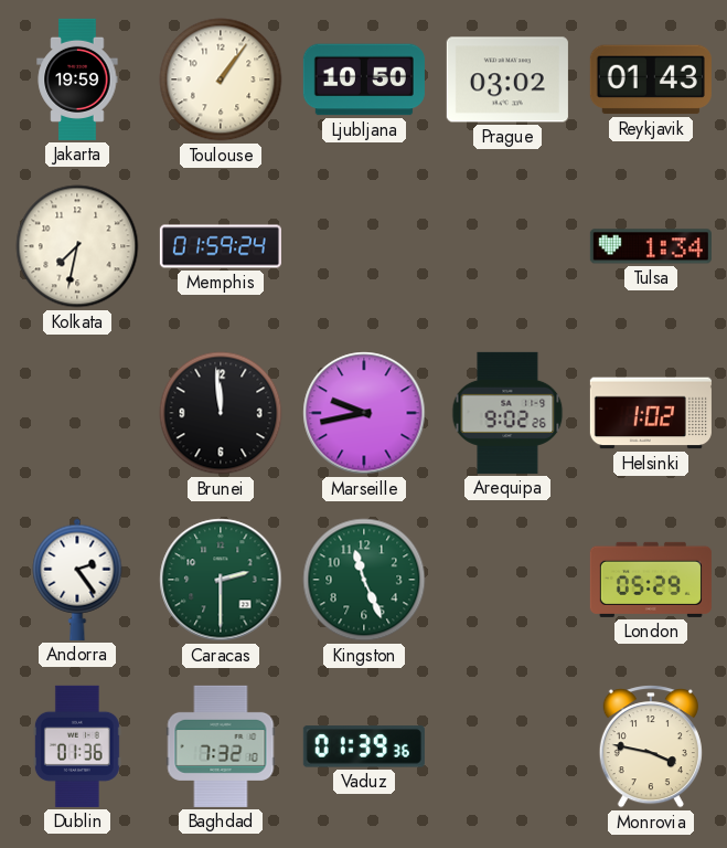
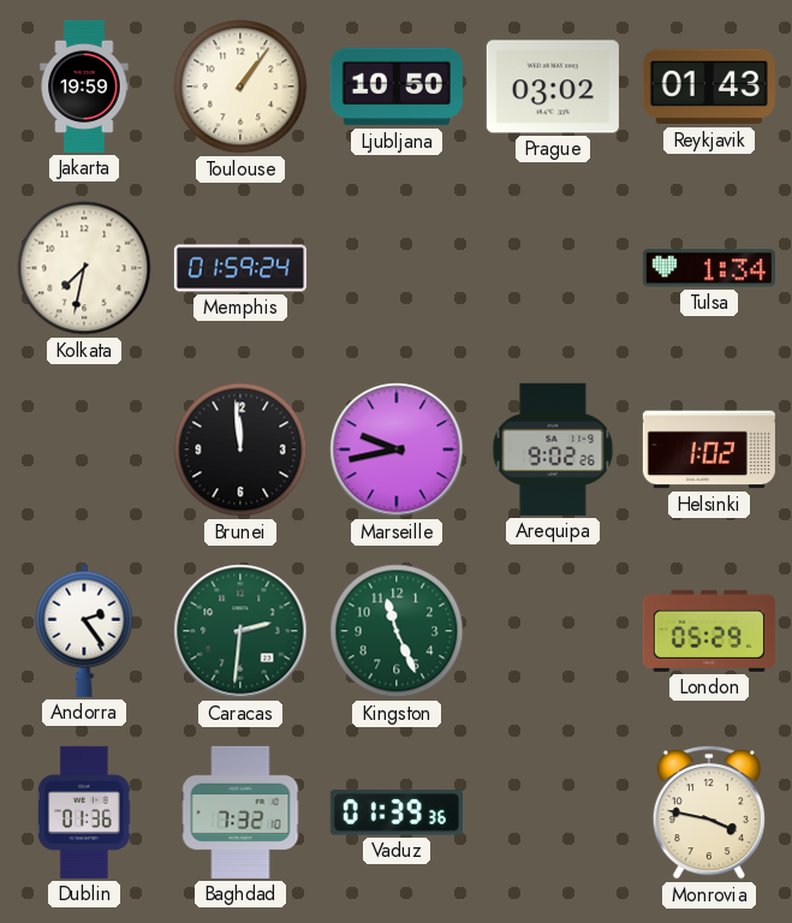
Caracas: 2:30 -> 2:31 (240, 631)
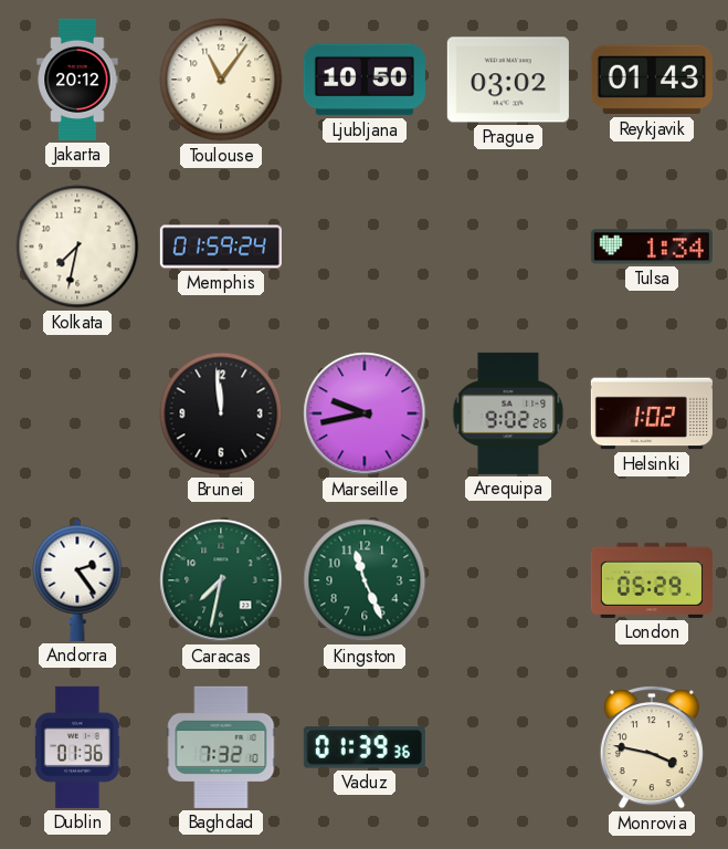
Jakarta: 19:59 -> 20:12 (77, 80)
Toulouse: 1:06 -> 11:06 (221, 80)
Caracas: 2:31 -> 7:32 (221, 580)
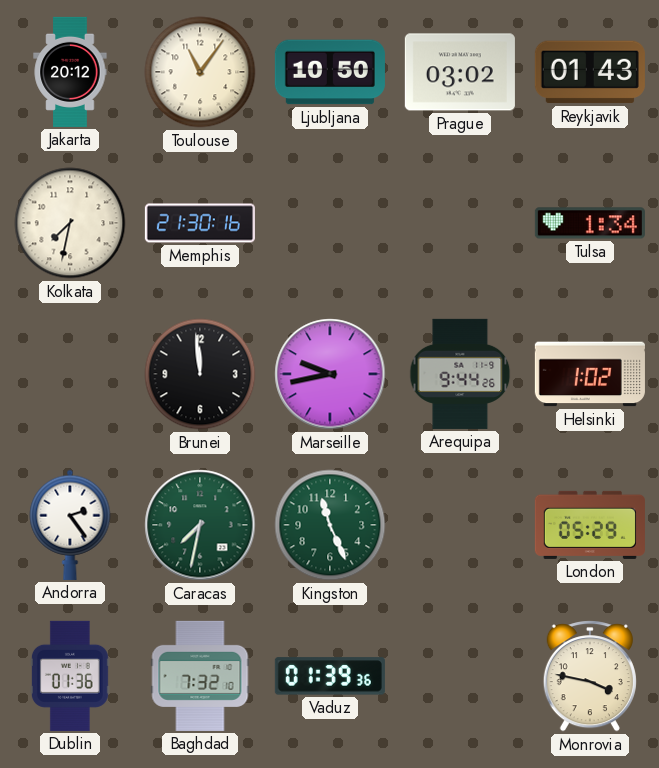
Memphis: 01:59 -> 21:30 (200, 223)
Arequipa: 9:02 -> 9:44 (460, 374)
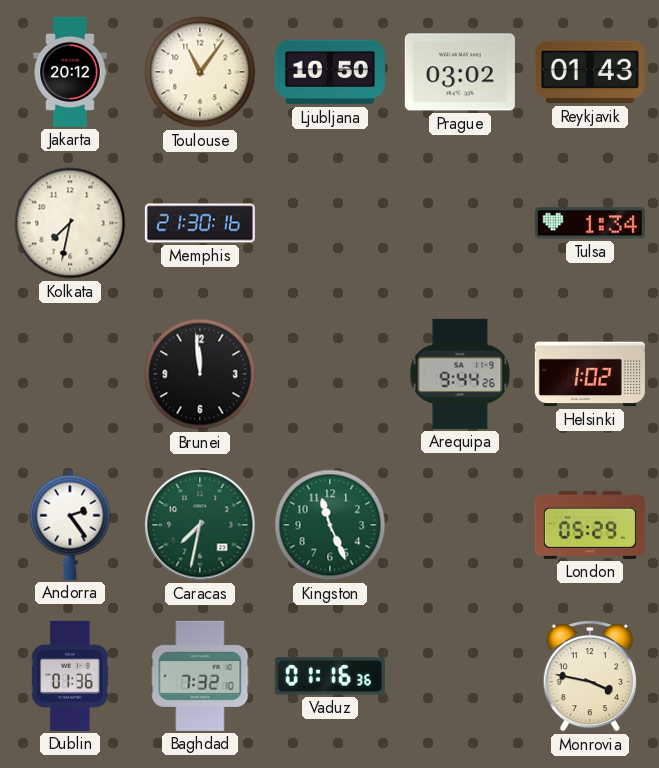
Marseille: 9:43 -> none (330, 374)
Vaduz: 01:39 -> 01:16 (330, 676)
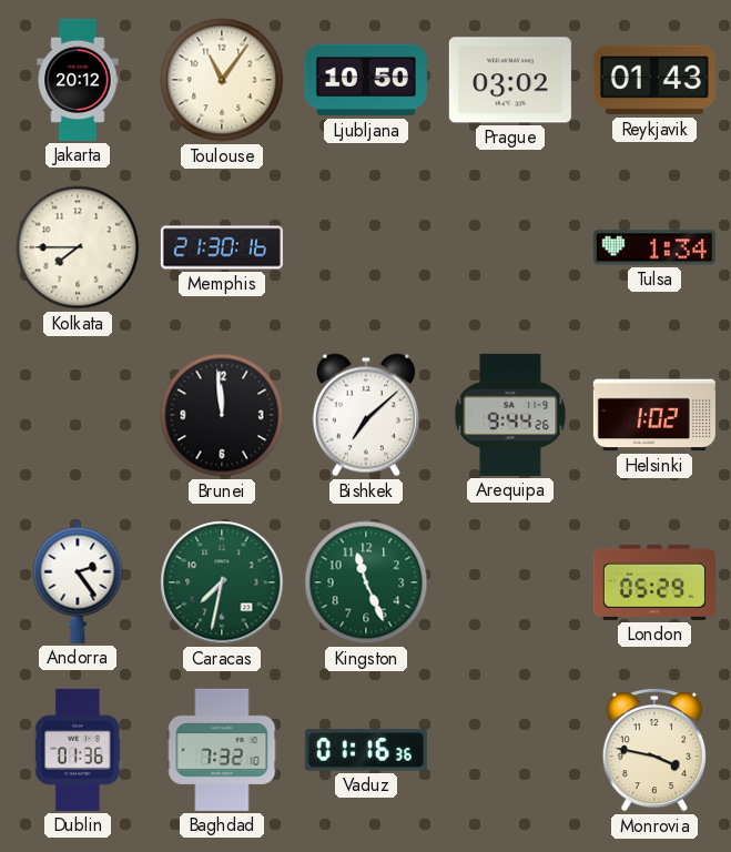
Kolkata: 7:32 -> 7:45 (78, 247)
Bishkek: none -> 7:08 (366, 415)
